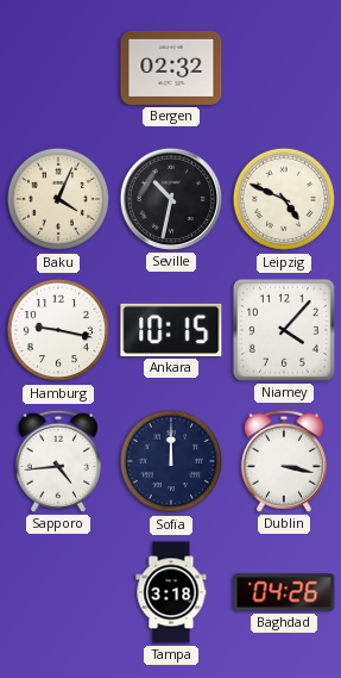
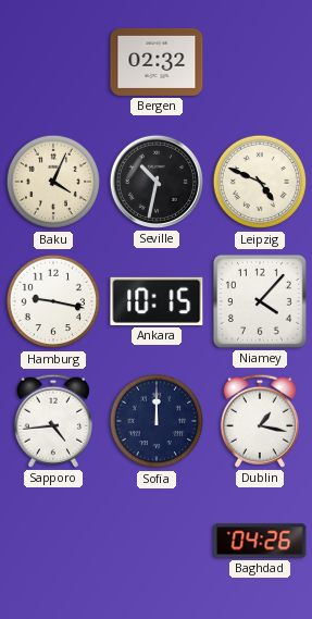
Dublin: 3:17 -> 1:17 (260, 421)
Tampa: 3:18 -> none (171, 592)
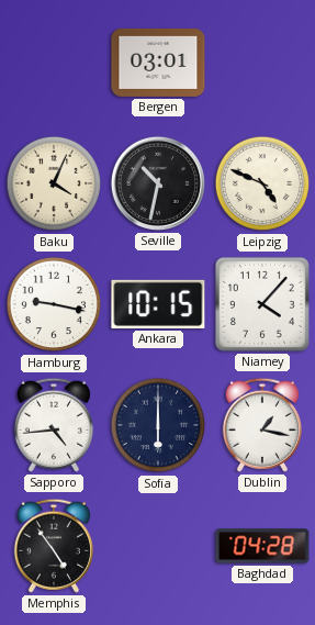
Bergen: 02:32 -> 03:01 (158, 63)
Sofia: 12:00 -> 6:00 (158, 425)
Memphis: none -> 4:54 (54, 546)
Baghdad: 04:26 -> 04:28 (262, 546)
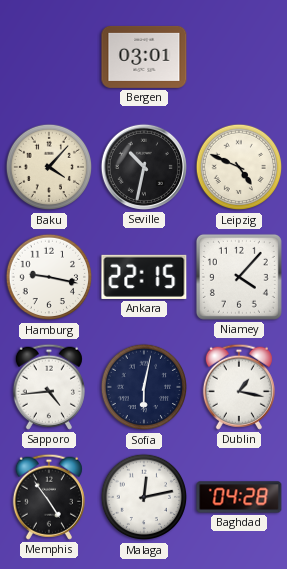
Baku: 4:04 -> 4:07 (49, 167)
Ankara: 10:15 -> 22:15 (144, 277)
Sofia: 6:00 -> 6:02 (144, 387)
Malaga: none -> 12:13 (144, 497)
